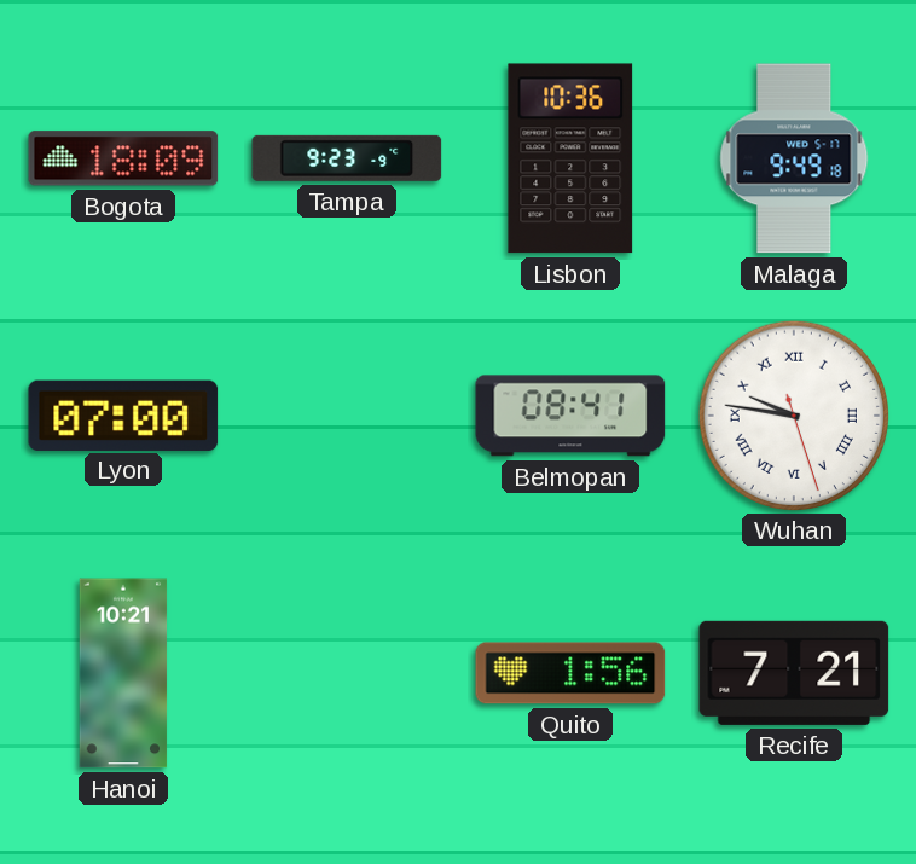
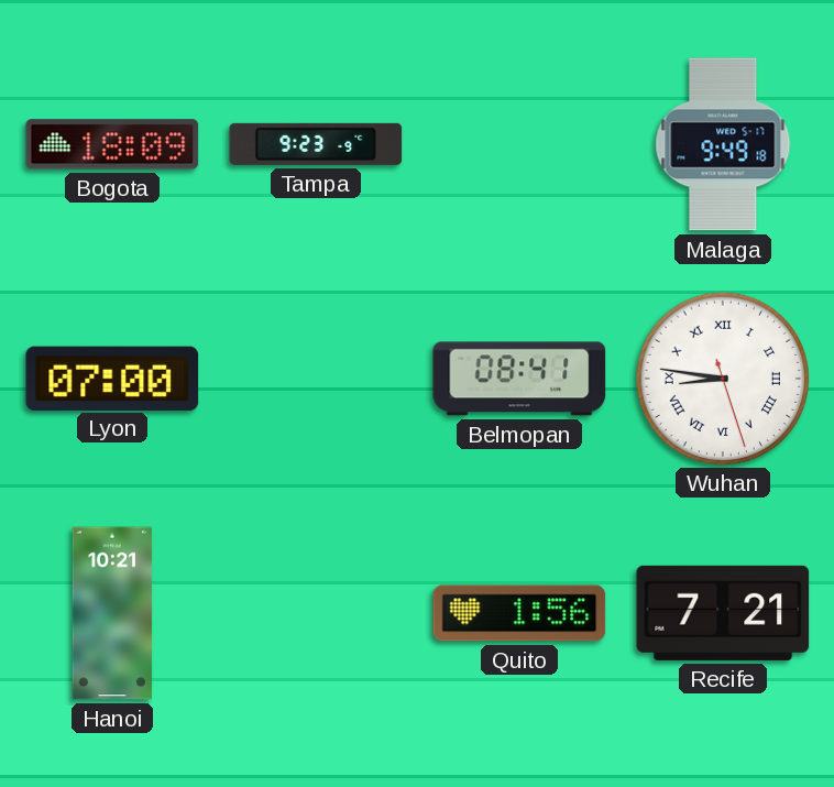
Lisbon: 10:36 -> none (570, 158)
Wuhan: 9:46 -> 8:46 (722, 378)
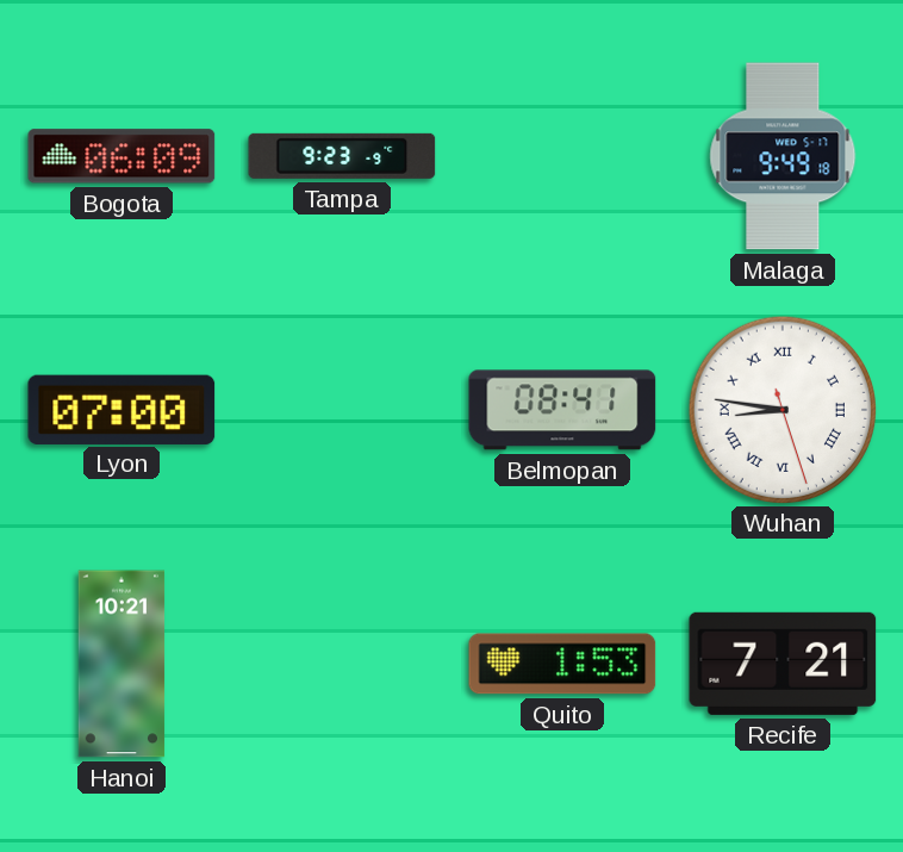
Bogota: 18:09 -> 06:09 (122, 156)
Quito: 1:56 -> 1:53 (562, 664)
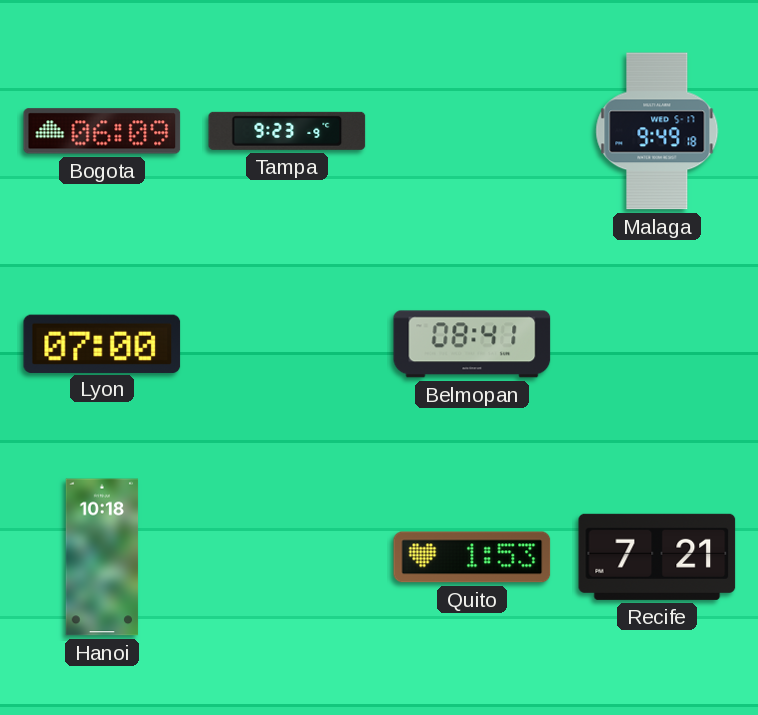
Wuhan: 8:46 -> none (781, 409)
Hanoi: 10:21 -> 10:18 (102, 557)
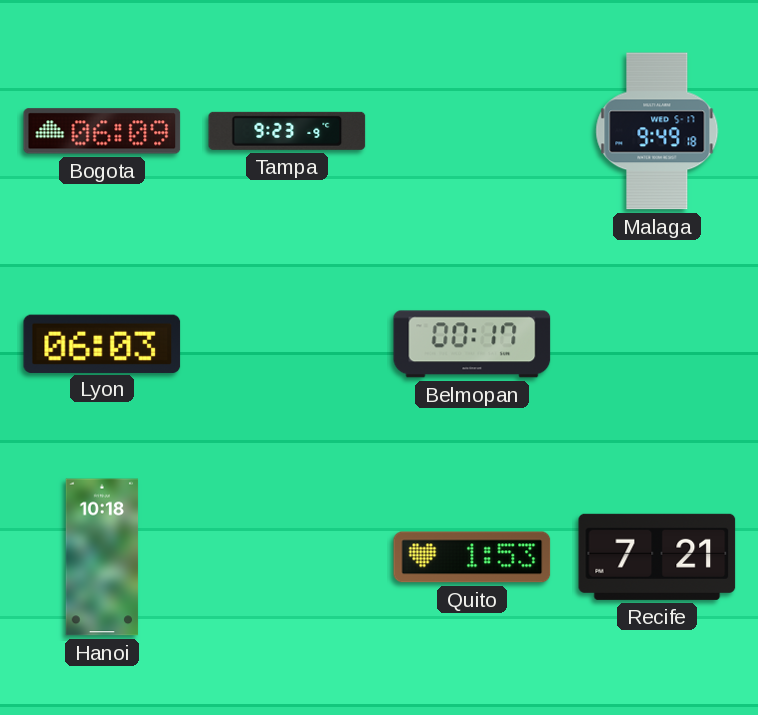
Lyon: 07:00 -> 06:03 (102, 343)
Belmopan: 08:41 -> 00:17 (472, 344)
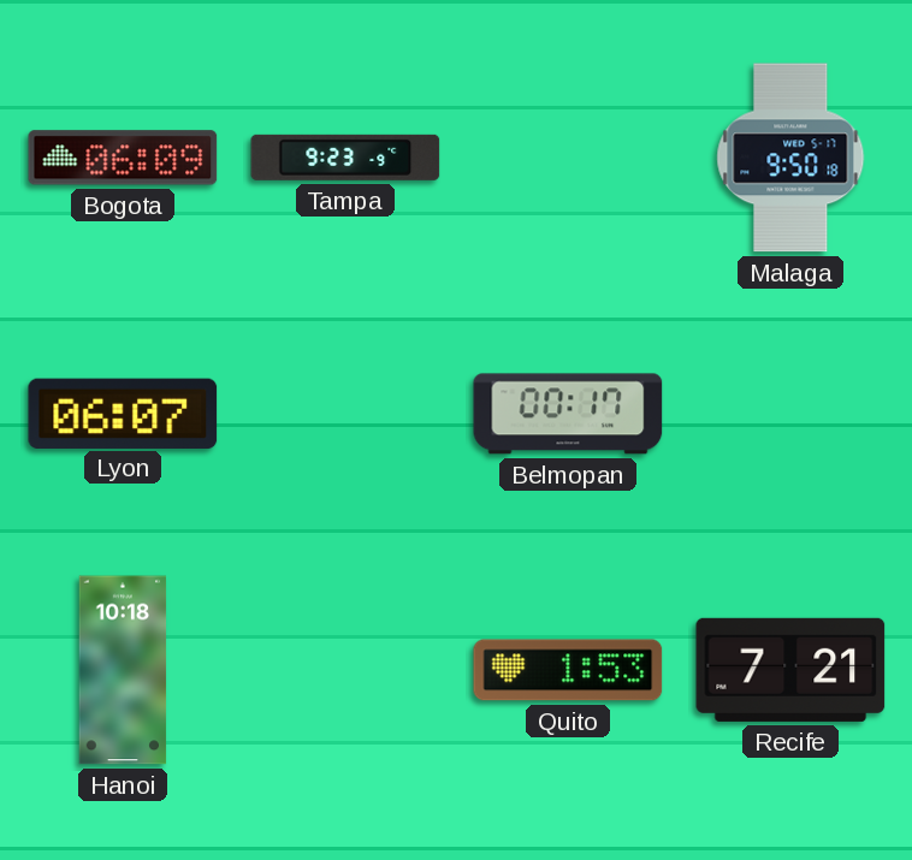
Malaga: 9:49 -> 9:50 (790, 158)
Lyon: 06:03 -> 06:07 (123, 413)
